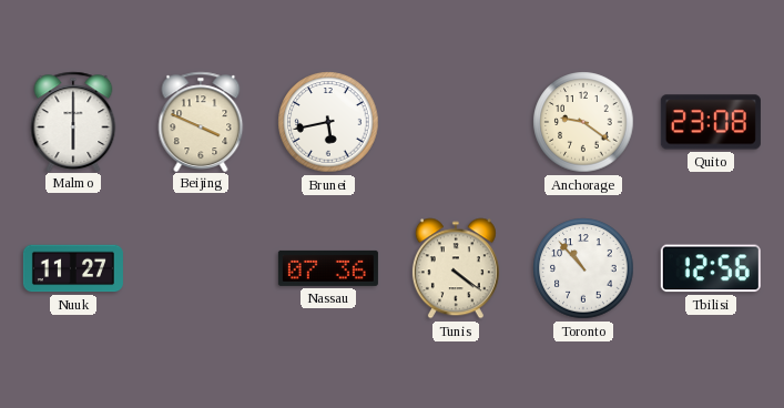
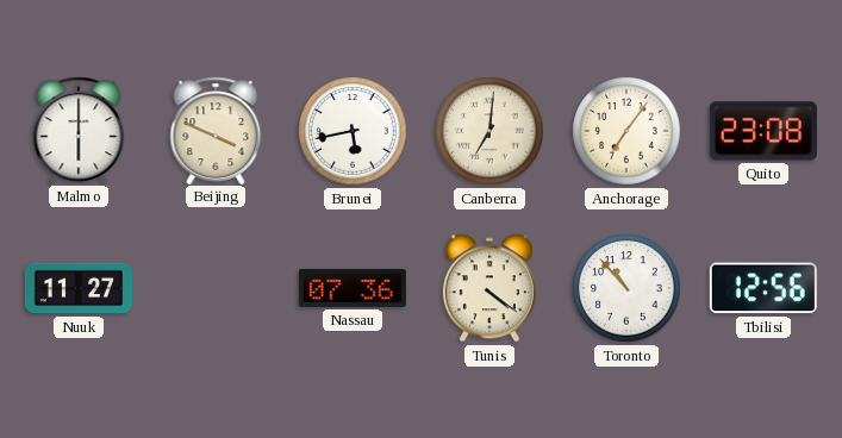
Canberra: none -> 7:01 (489, 131)
Anchorage: 9:21 -> 7:06 (626, 131)
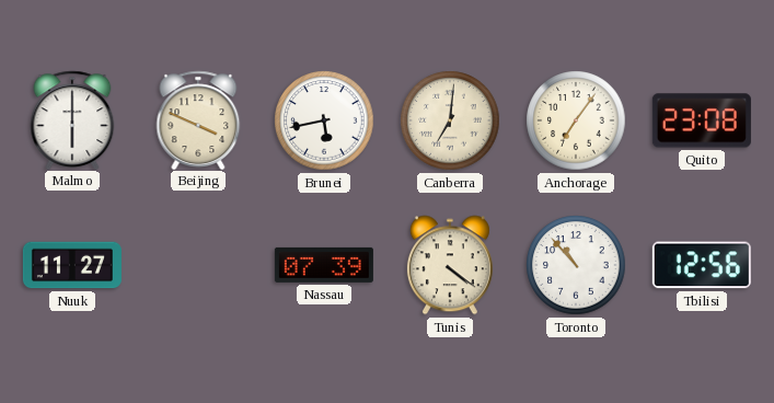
Nassau: 07:36 -> 07:39 (324, 265)
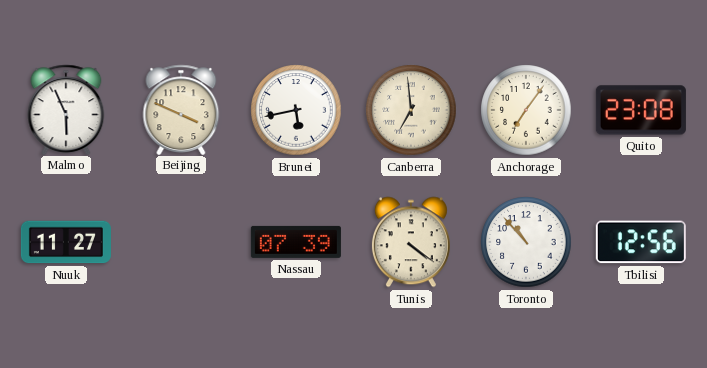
Malmo: 6:00 -> 5:56 (66, 109)
Canberra: 7:01 -> 6:59 (411, 110)
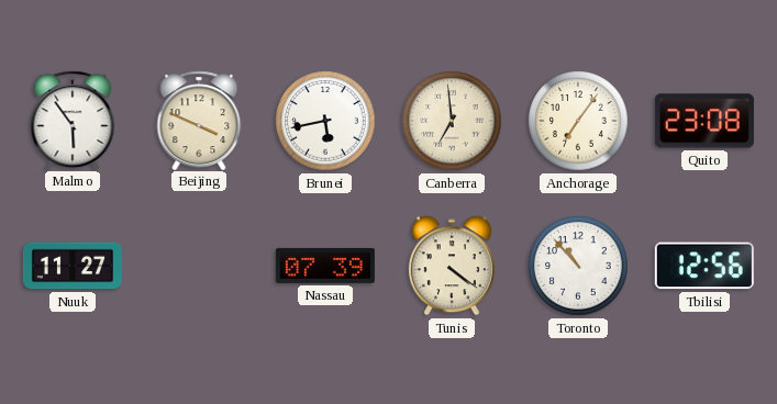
Malmo: 5:56 -> 5:54 (73, 120)
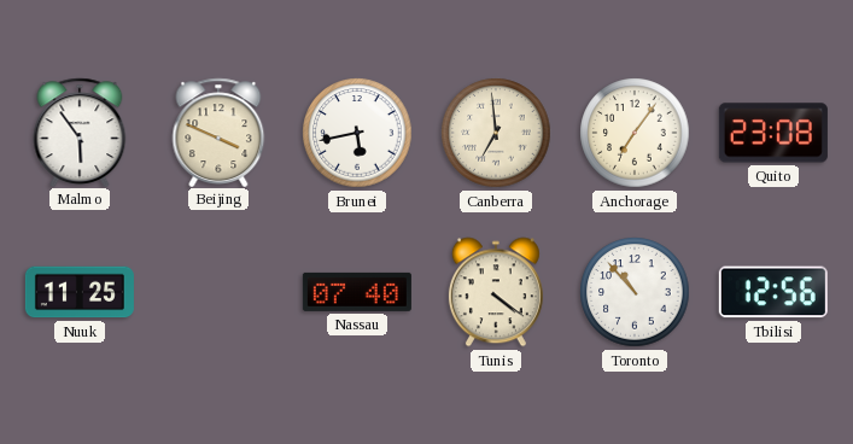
Nuuk: 11:27 -> 11:25 (80, 292)
Nassau: 07:39 -> 07:40 (357, 292)
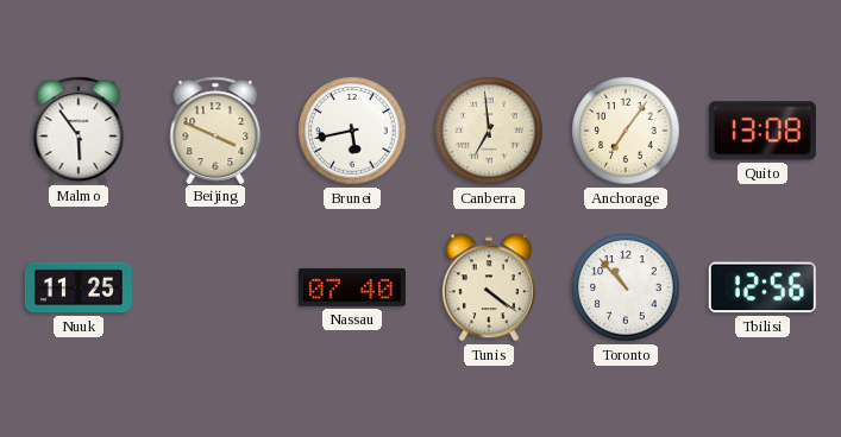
Quito: 23:08 -> 13:08 (762, 131)
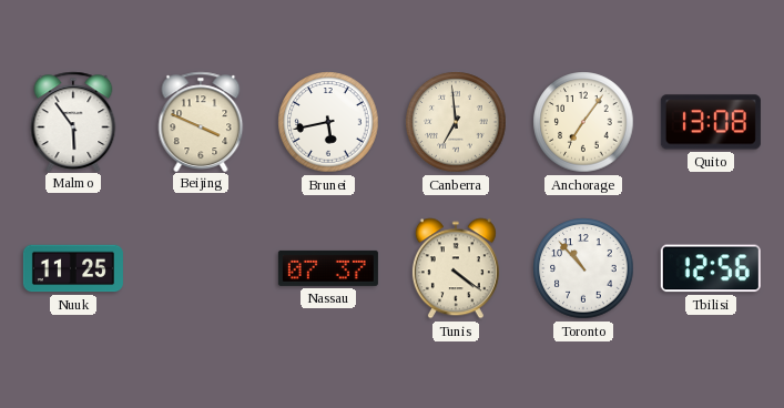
Nassau: 07:40 -> 07:37 (328, 268)
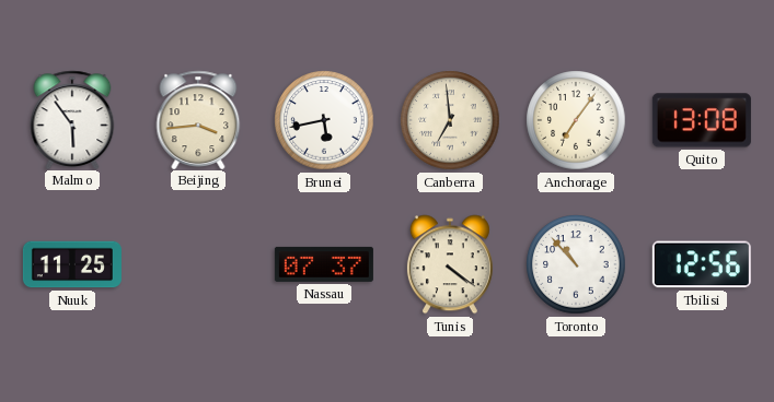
Beijing: 3:49 -> 3:44 (198, 119)
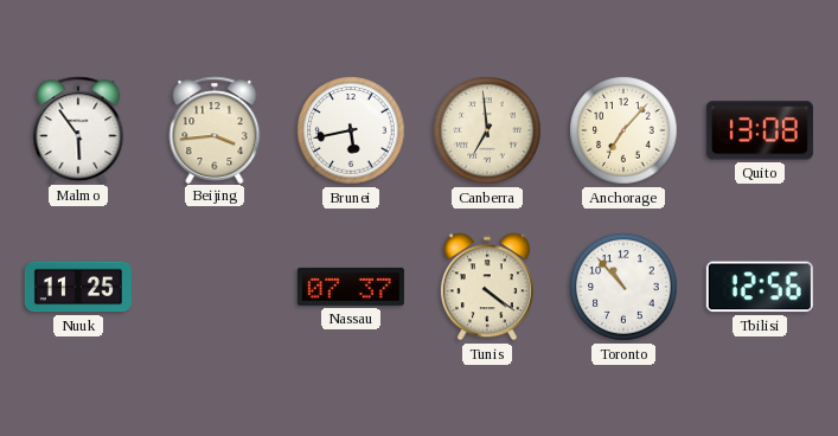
Anchorage: 7:06 -> 7:07 (623, 130)
